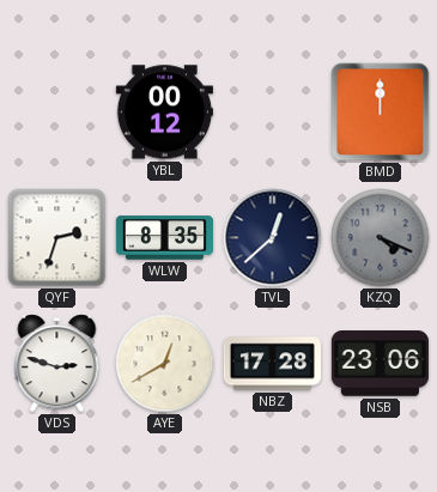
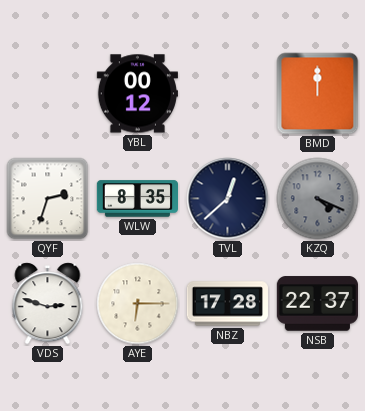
AYE: 12:40 -> 6:15 (138, 304)
NSB: 23:06 -> 22:37 (317, 304)
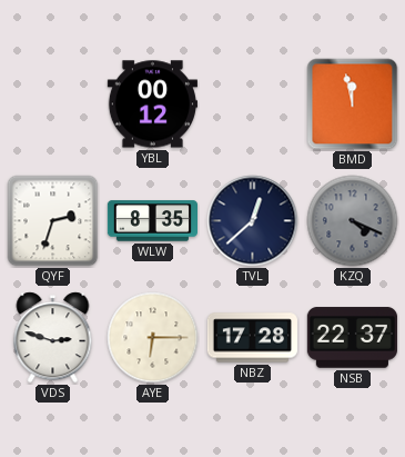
BMD: 12:00 -> 11:58 (353, 105)
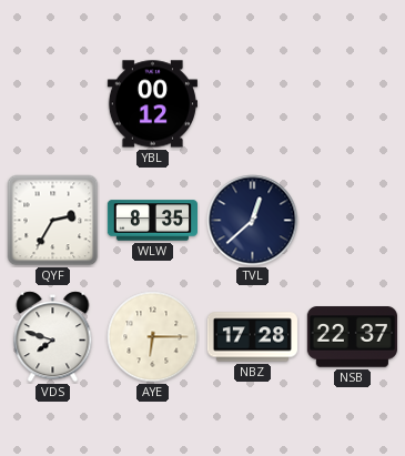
BMD: 11:58 -> none (353, 105)
QYF: 2:33 -> 2:35 (53, 221)
KZQ: 4:19 -> none (353, 221)
VDS: 2:48 -> 7:48 (53, 337)
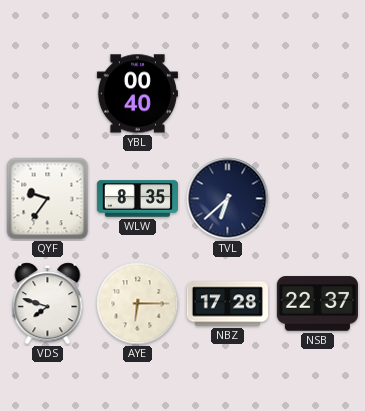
YBL: 00:12 -> 00:40 (137, 94)
QYF: 2:35 -> 9:36 (48, 199)
TVL: 12:38 -> 6:38 (228, 199)
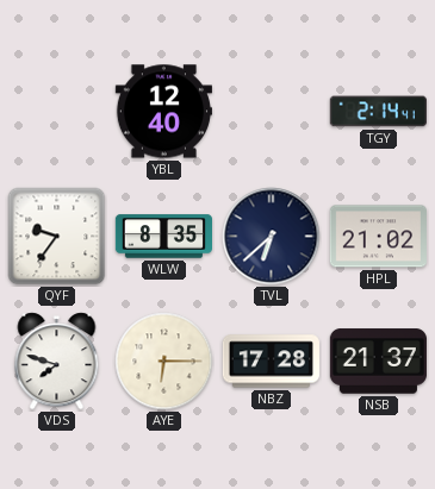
YBL: 00:40 -> 12:40 (163, 112)
TGY: none -> 2:14 (378, 112)
HPL: none -> 21:02 (378, 237)
NSB: 22:37 -> 21:37 (378, 362)
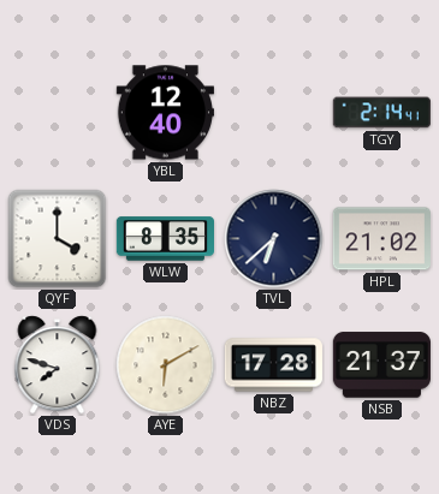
QYF: 9:36 -> 4:00 (58, 239)
AYE: 6:15 -> 6:10 (166, 365)
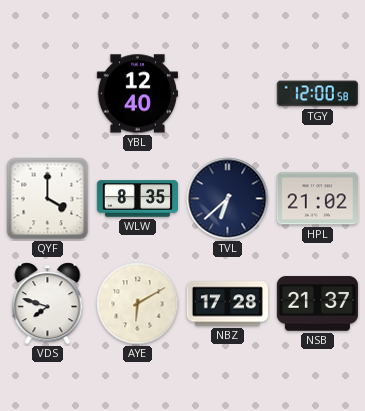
TGY: 2:14 -> 12:00 (317, 94)
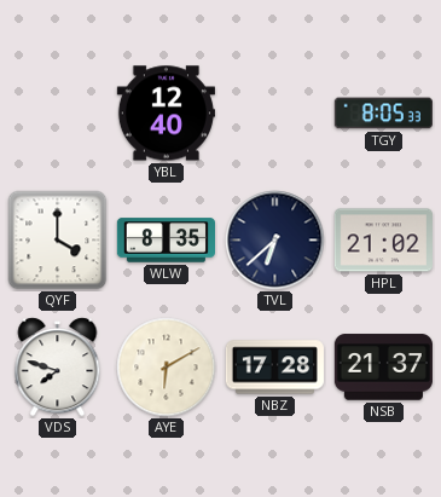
TGY: 12:00 -> 8:05 (383, 114)
